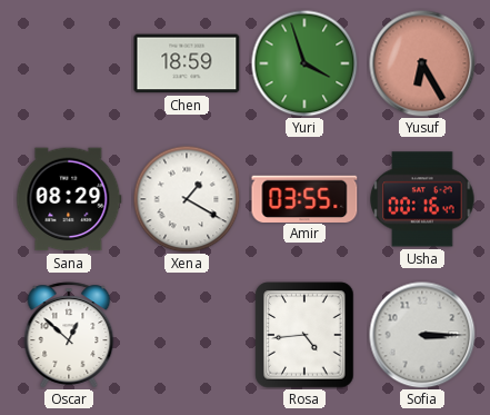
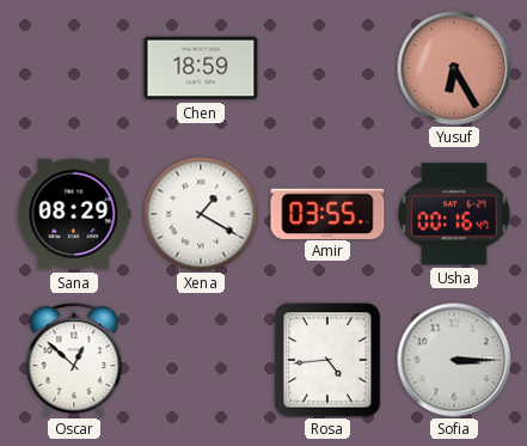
Yuri: 3:57 -> none (304, 63)
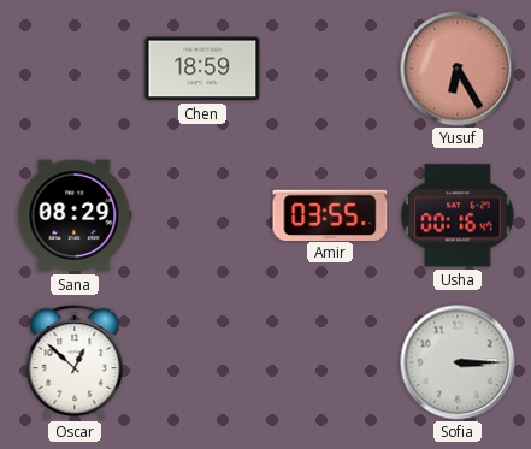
Xena: 1:20 -> none (201, 214)
Rosa: 4:44 -> none (327, 360)
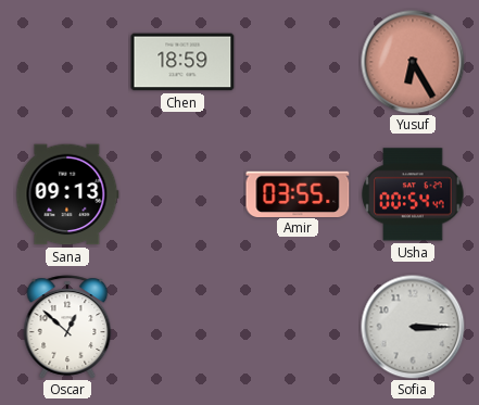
Sana: 08:29 -> 09:13 (67, 194)
Usha: 00:16 -> 00:54 (413, 194)
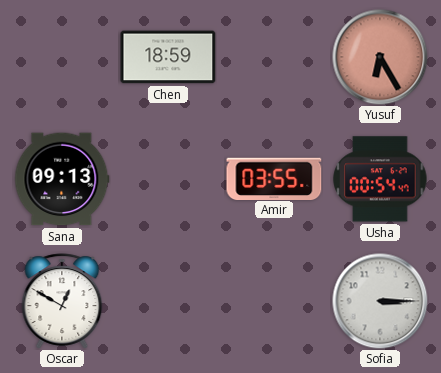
Oscar: 12:52 -> 12:50 (62, 301)
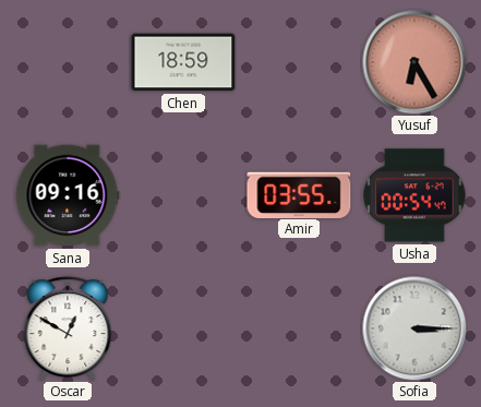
Sana: 09:13 -> 09:16 (68, 195)
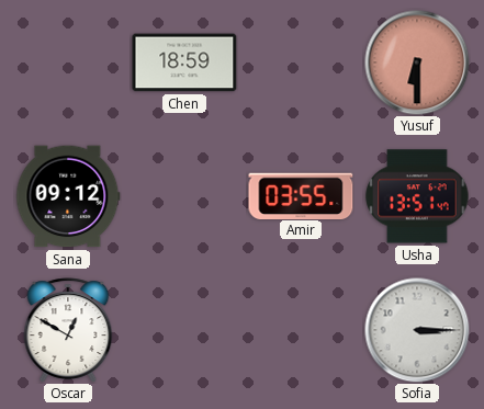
Yusuf: 6:25 -> 6:30 (417, 63)
Sana: 09:16 -> 09:12 (68, 196)
Usha: 00:54 -> 13:51 (417, 196)
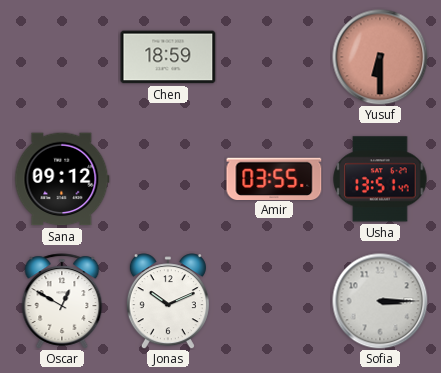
Jonas: none -> 10:11 (168, 301)
